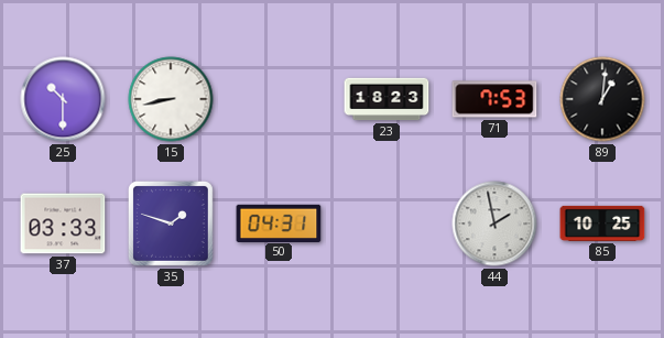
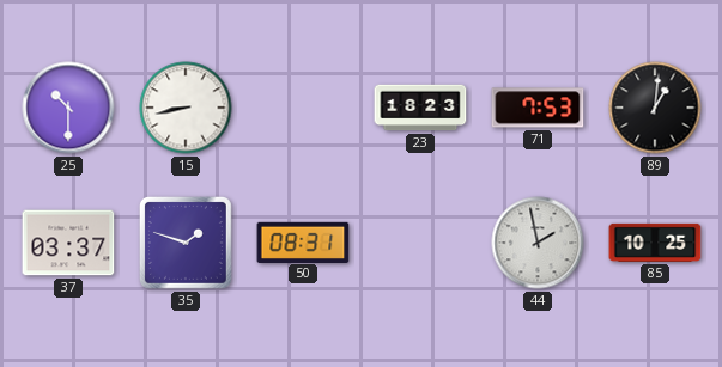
37: 03:33 -> 03:37 (68, 243)
50: 04:31 -> 08:31 (303, 241)
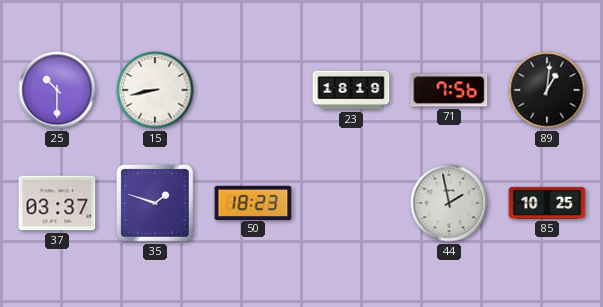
23: 18:23 -> 18:19 (351, 90)
71: 7:53 -> 7:56 (449, 90)
50: 08:31 -> 18:23 (253, 202)
